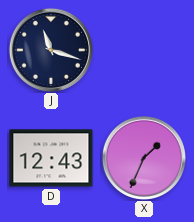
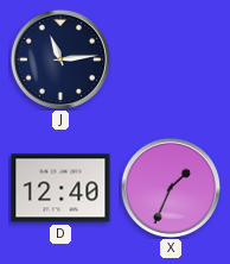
J: 11:18 -> 11:14 (60, 59)
D: 12:43 -> 12:40 (60, 188)
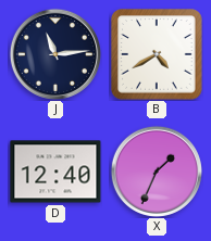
B: none -> 4:40 (157, 54)
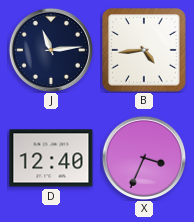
B: 4:40 -> 4:44 (144, 50)
X: 1:34 -> 3:34 (144, 158)
